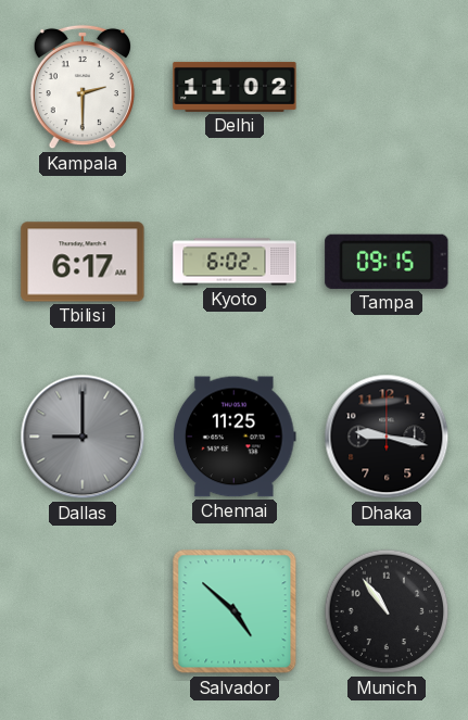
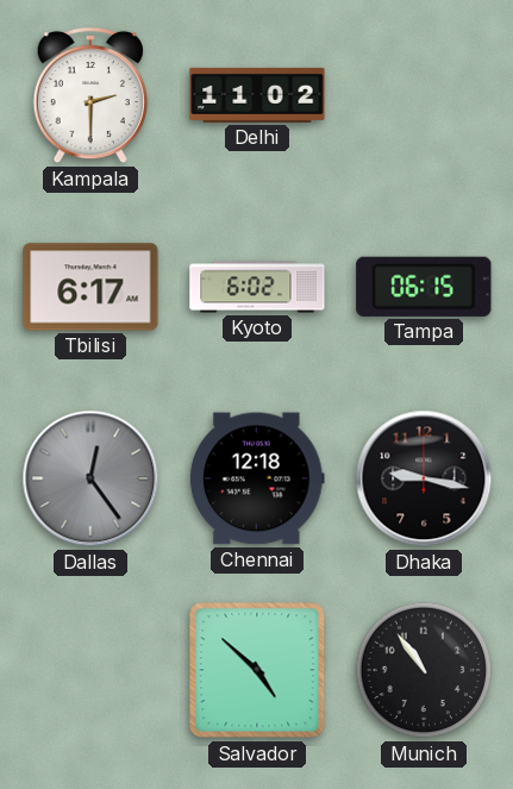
Tampa: 09:15 -> 06:15 (424, 287)
Dallas: 9:00 -> 12:24 (90, 478)
Chennai: 11:25 -> 12:18 (258, 478)
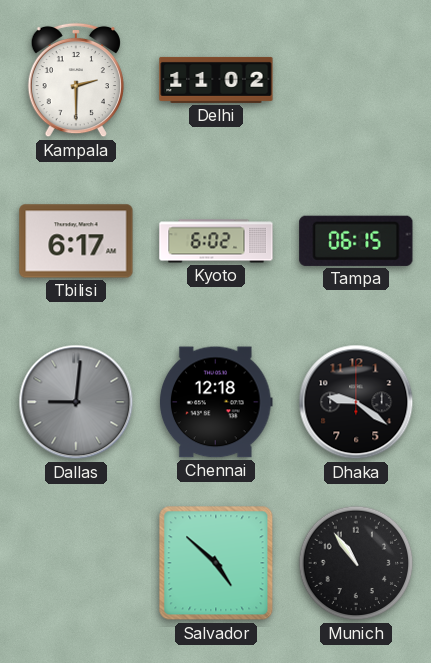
Dallas: 12:24 -> 9:01 (76, 402)
Dhaka: 9:17 -> 9:21 (356, 402)
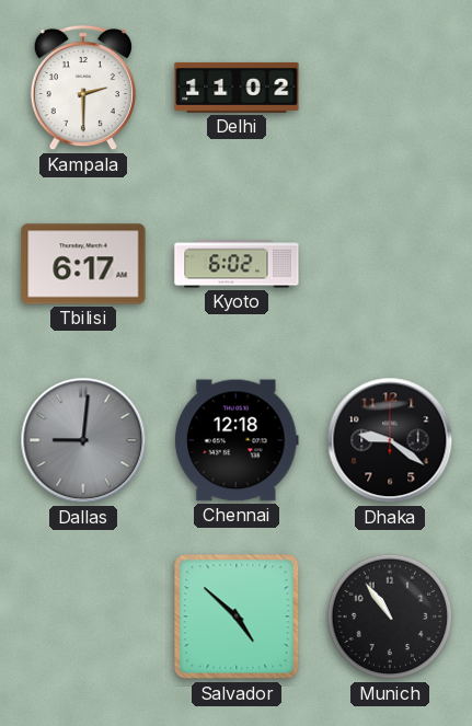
Tampa: 06:15 -> none (356, 241)
